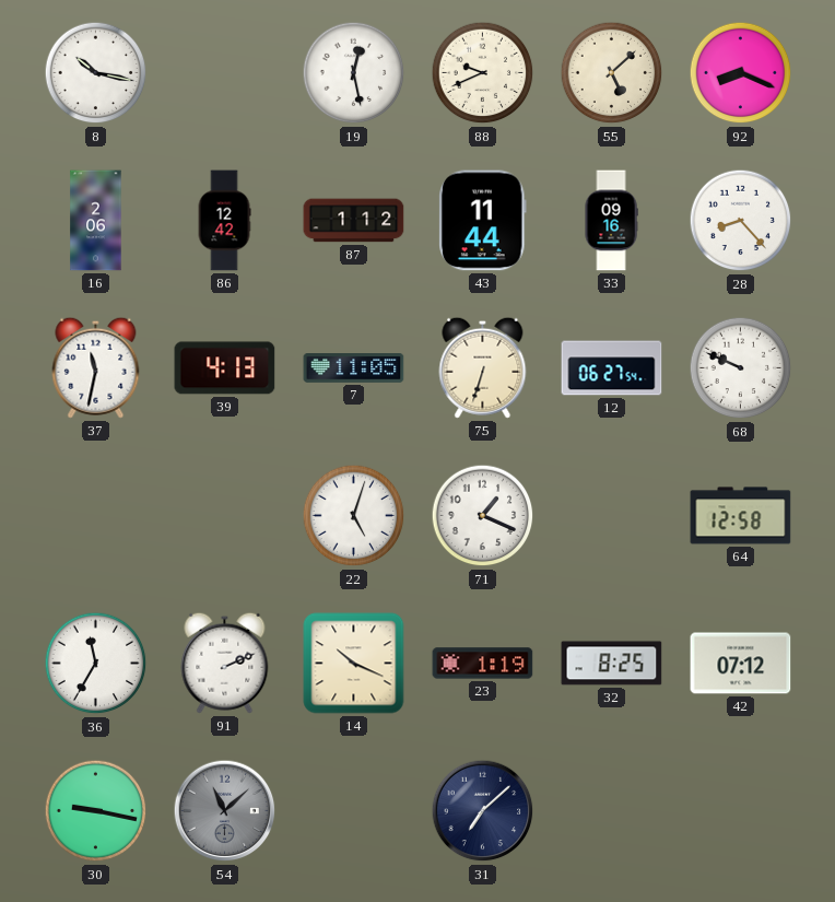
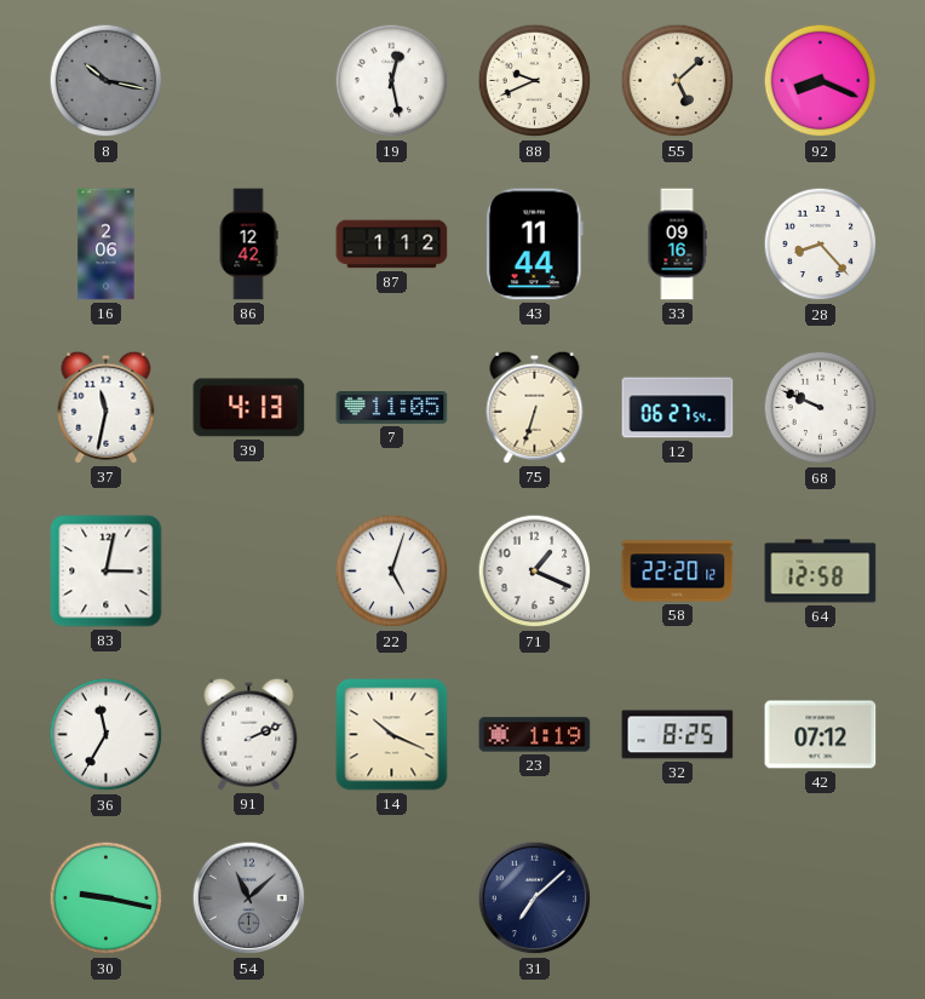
8 dial: white -> grey (107, 81)
83: none -> 3:02 (107, 572)
58: none -> 22:20 (678, 572)
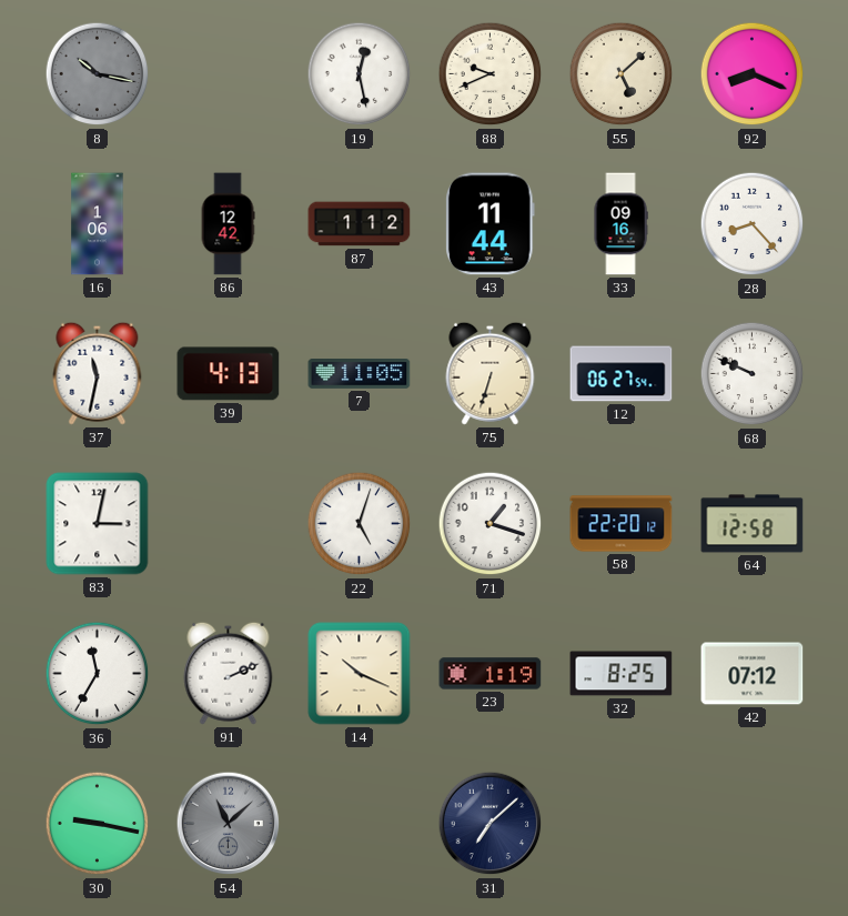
16: 2:06 -> 1:06 (98, 224)
71: 1:19 -> 1:18 (491, 524)
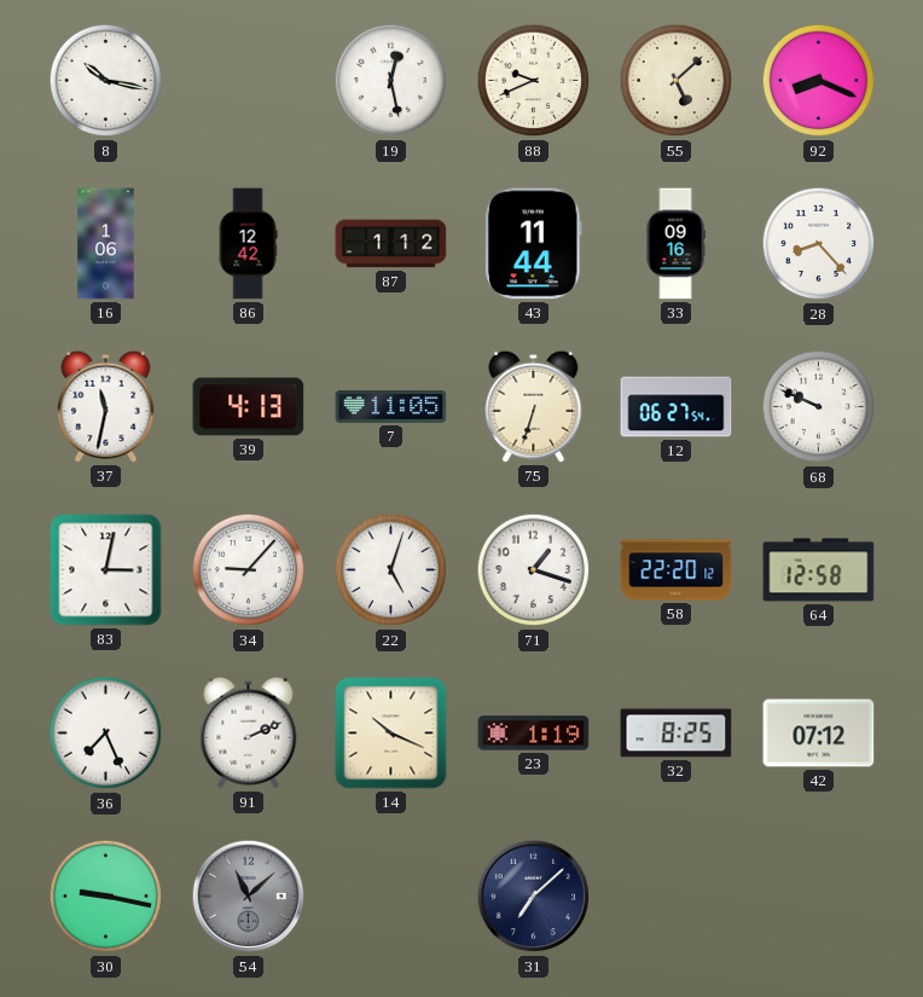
8 dial: grey -> white (106, 81)
34: none -> 9:07 (249, 570)
36: 11:35 -> 7:26 (106, 734)
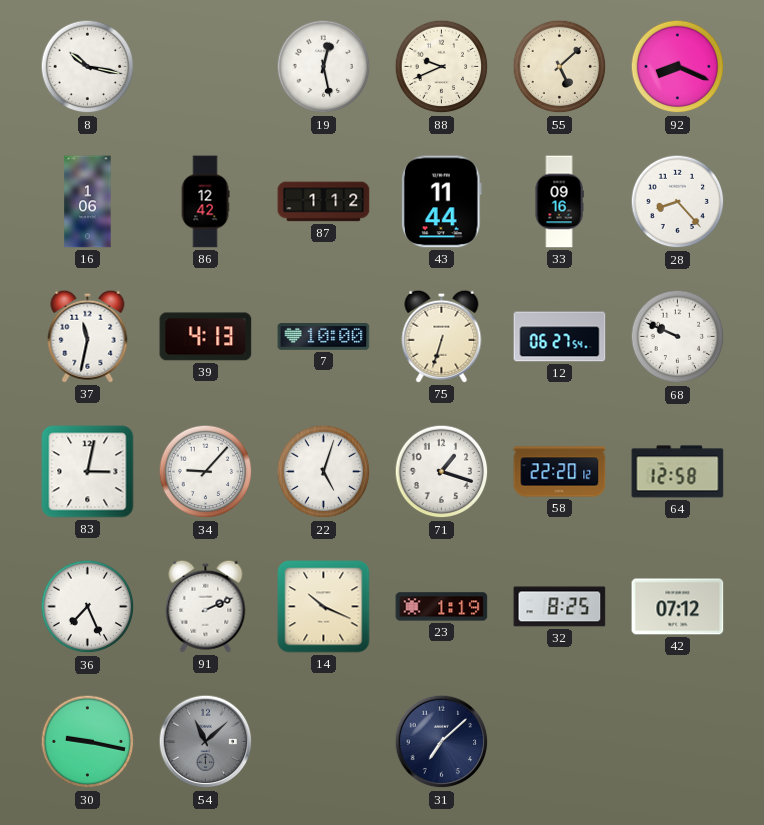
7: 11:05 -> 10:00 (324, 337)
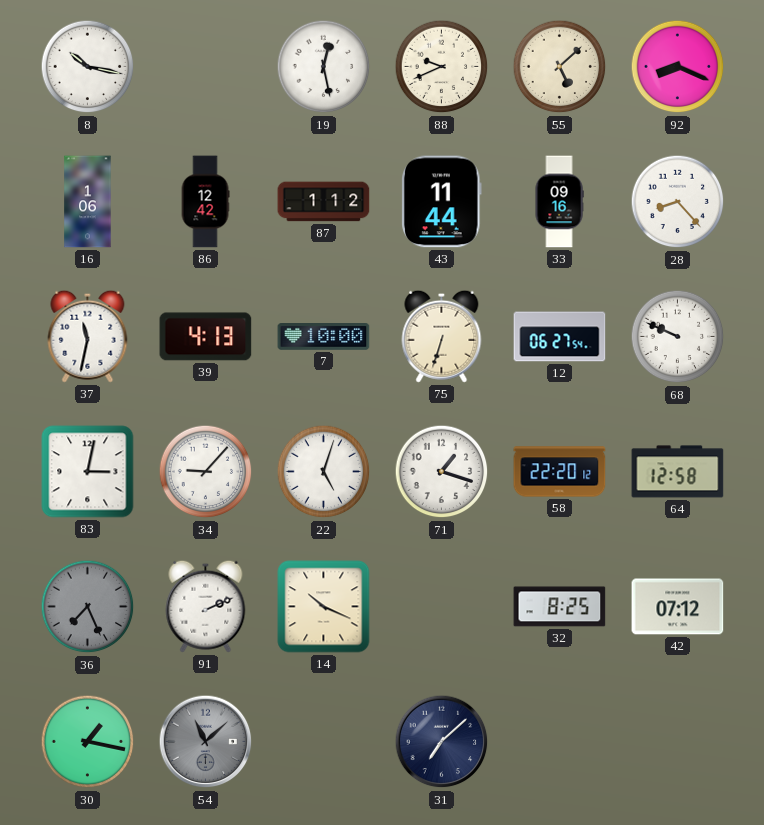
36 dial: white -> grey (88, 607)
23: 1:19 -> none (442, 607)
30: 9:17 -> 1:17 (88, 742)
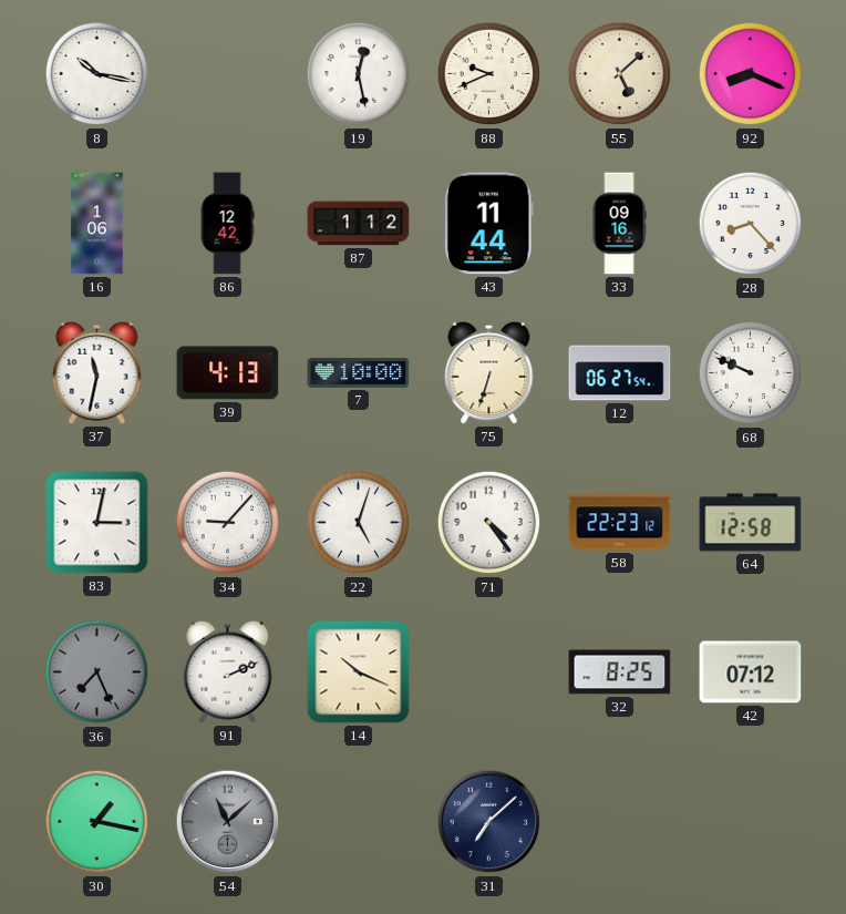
71: 1:18 -> 4:24 (489, 523)
58: 22:20 -> 22:23 (620, 523)
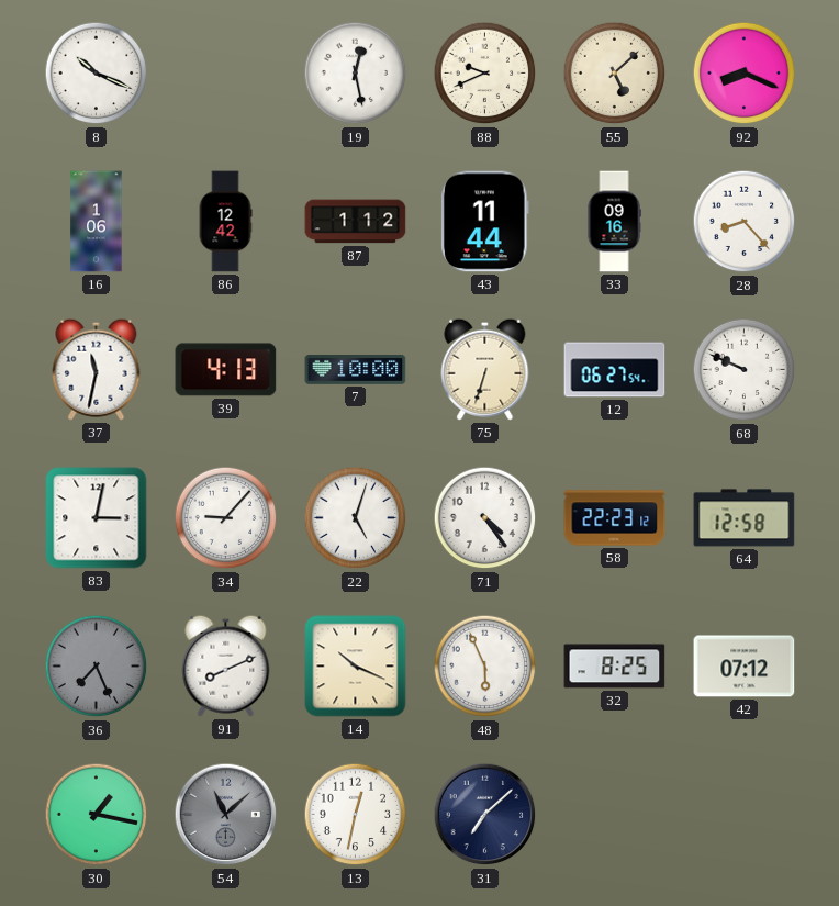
8: 10:17 -> 10:19 (97, 74)
91: 2:11 -> 8:11 (226, 665)
48: none -> 5:56 (485, 667)
13: none -> 12:32 (356, 815)
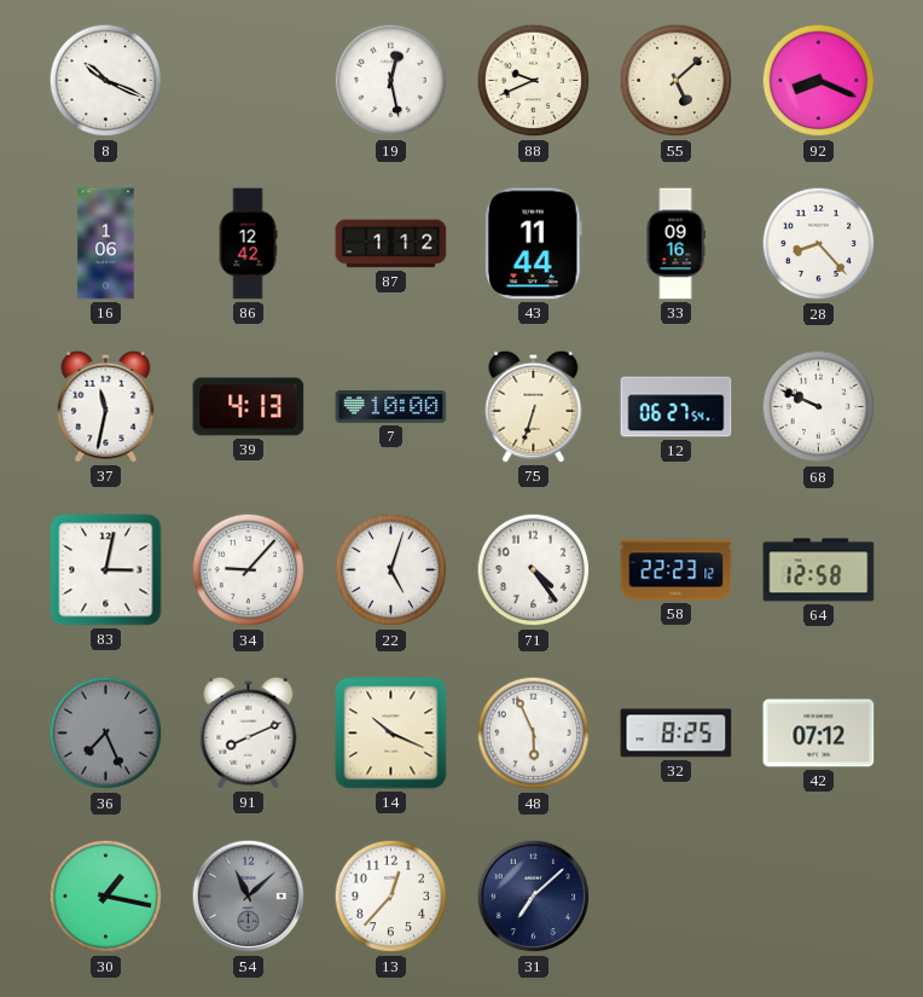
13: 12:32 -> 12:37 (391, 897)
